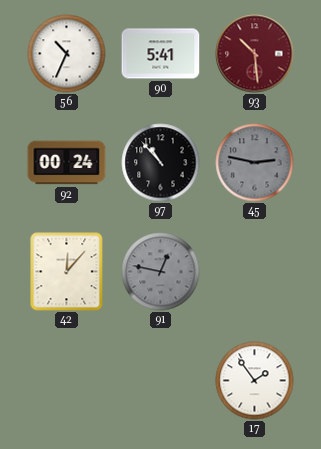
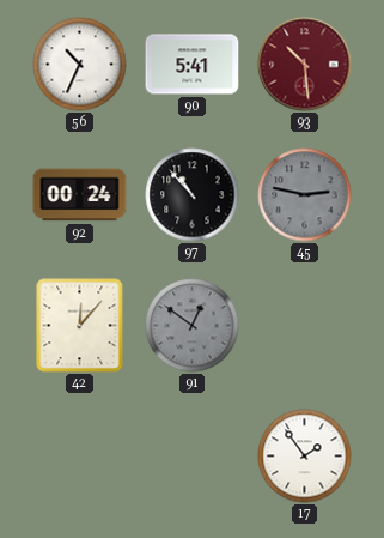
91: 12:47 -> 12:51 (193, 326)
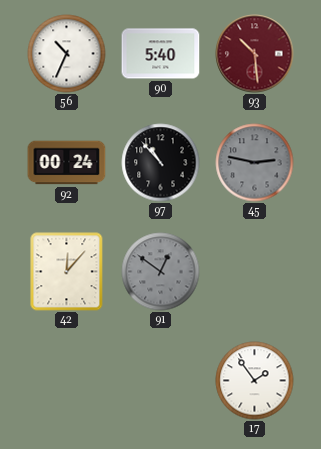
90: 5:41 -> 5:40 (161, 54)
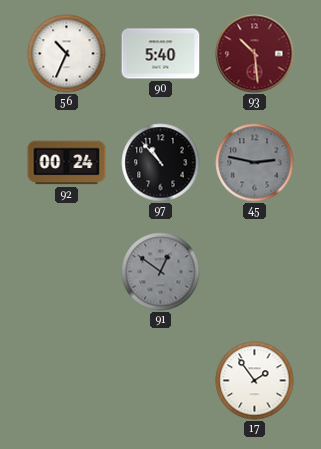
42: 12:07 -> none (67, 272)
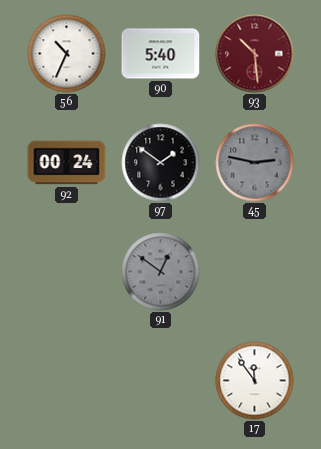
97: 10:53 -> 1:51 (161, 163)
17: 1:54 -> 11:54 (255, 381)
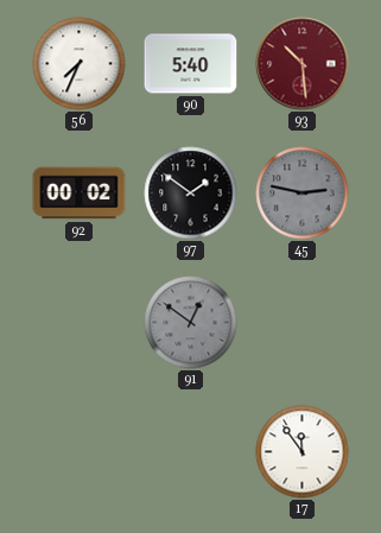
56: 10:34 -> 7:34 (80, 64)
92: 00:24 -> 00:02 (80, 193)
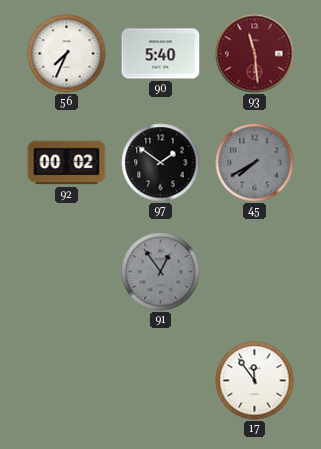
93: 10:29 -> 11:29 (255, 54)
45: 2:47 -> 7:40 (255, 163)
91: 12:51 -> 12:54 (161, 272)
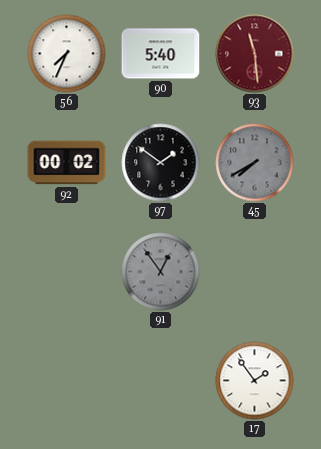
17: 11:54 -> 1:54 (255, 381)
